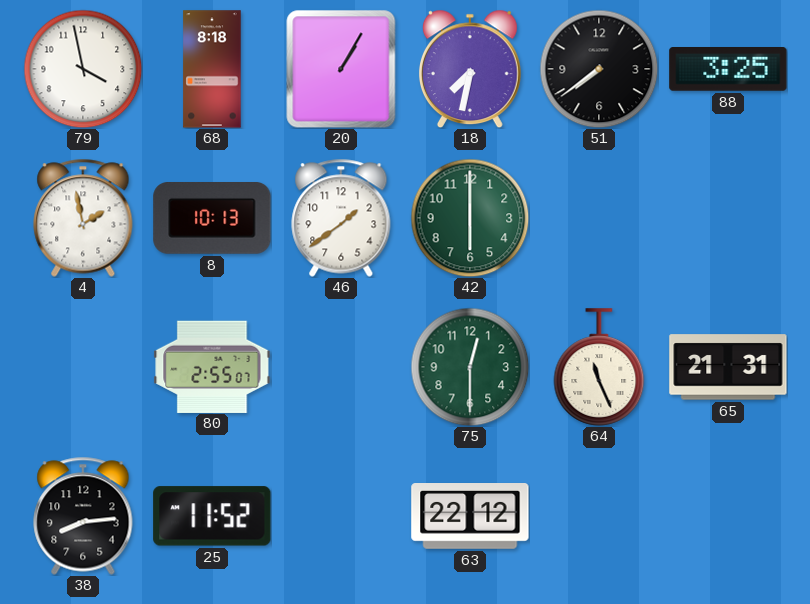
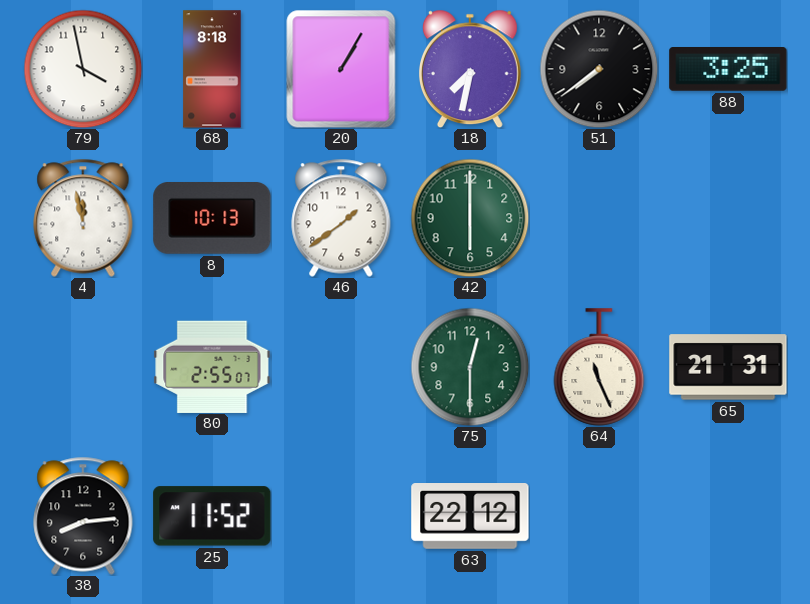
4: 1:58 -> 11:58 (83, 218)
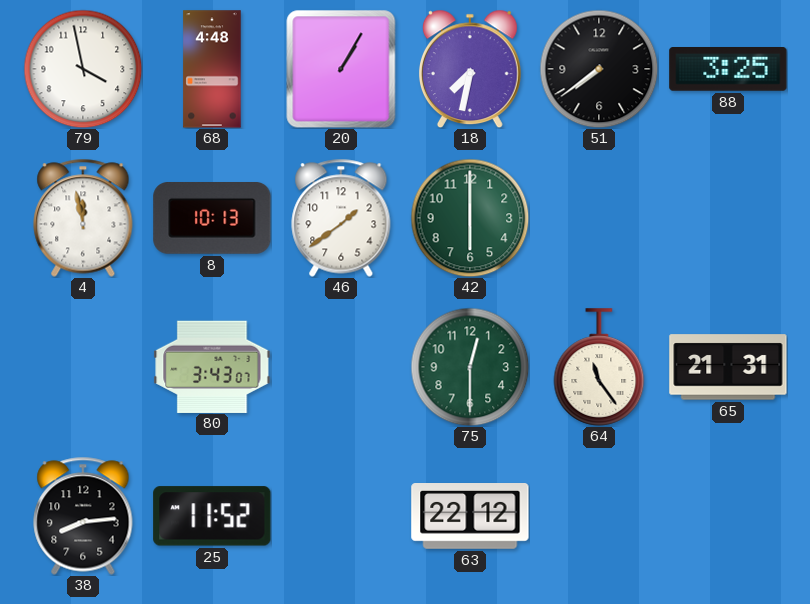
68: 8:18 -> 4:48 (212, 69)
80: 2:55 -> 3:43 (212, 366)
64: 11:26 -> 11:24 (599, 367)
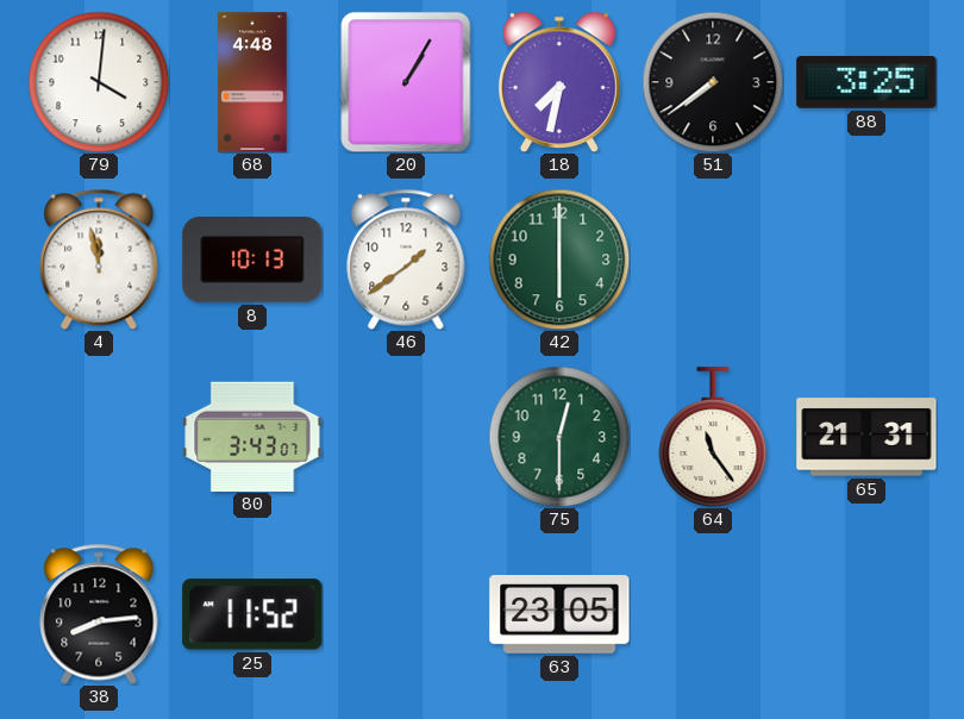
79: 3:58 -> 4:01 (99, 82)
63: 22:12 -> 23:05 (559, 615)
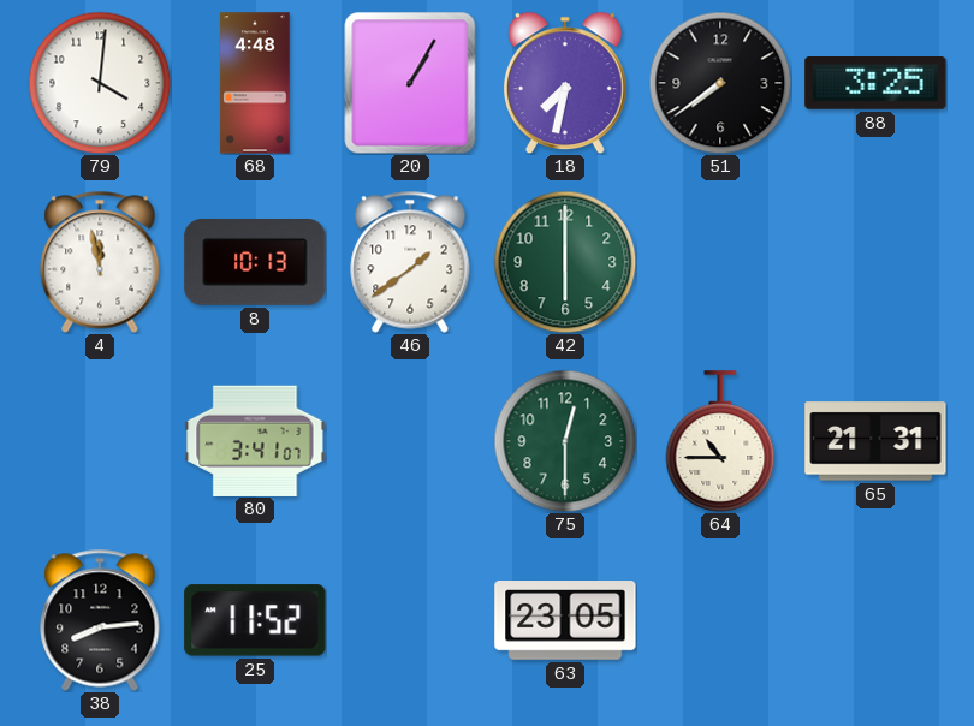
80: 3:43 -> 3:41 (255, 440)
64: 11:24 -> 10:45 (720, 441)
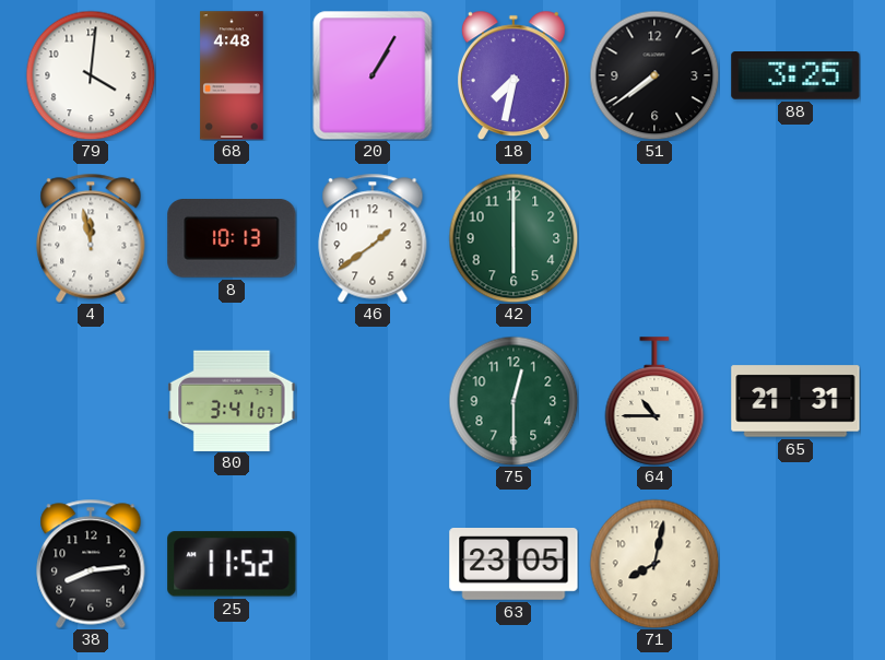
71: none -> 8:02 (654, 564)
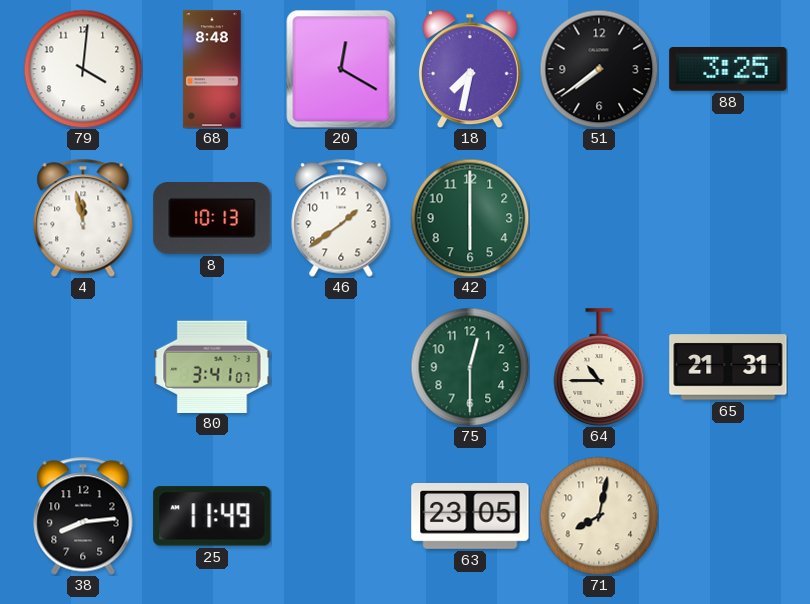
68: 4:48 -> 8:48 (212, 69)
20: 1:05 -> 12:20 (341, 69)
25: 11:52 -> 11:49 (212, 516)
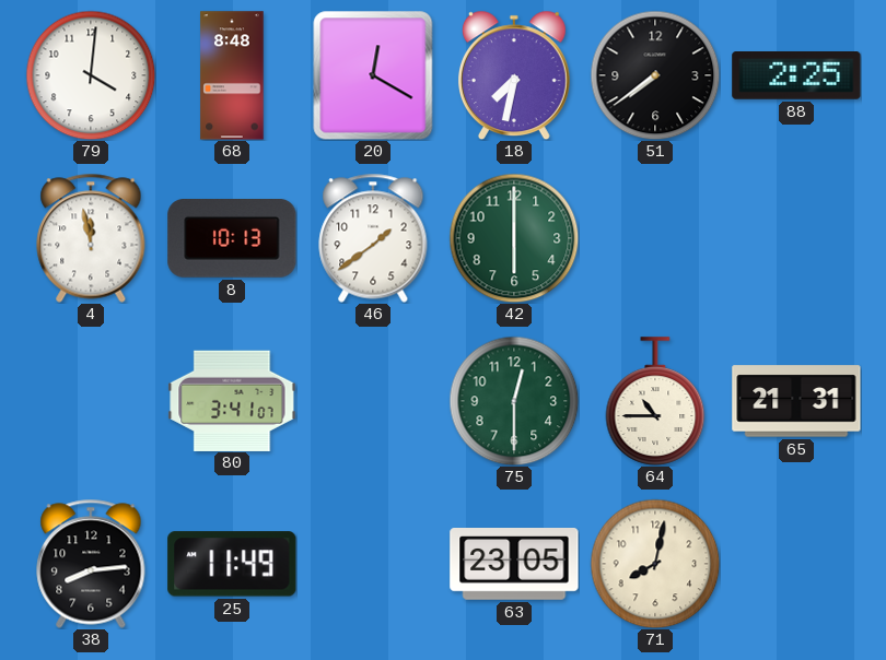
88: 3:25 -> 2:25 (796, 76)
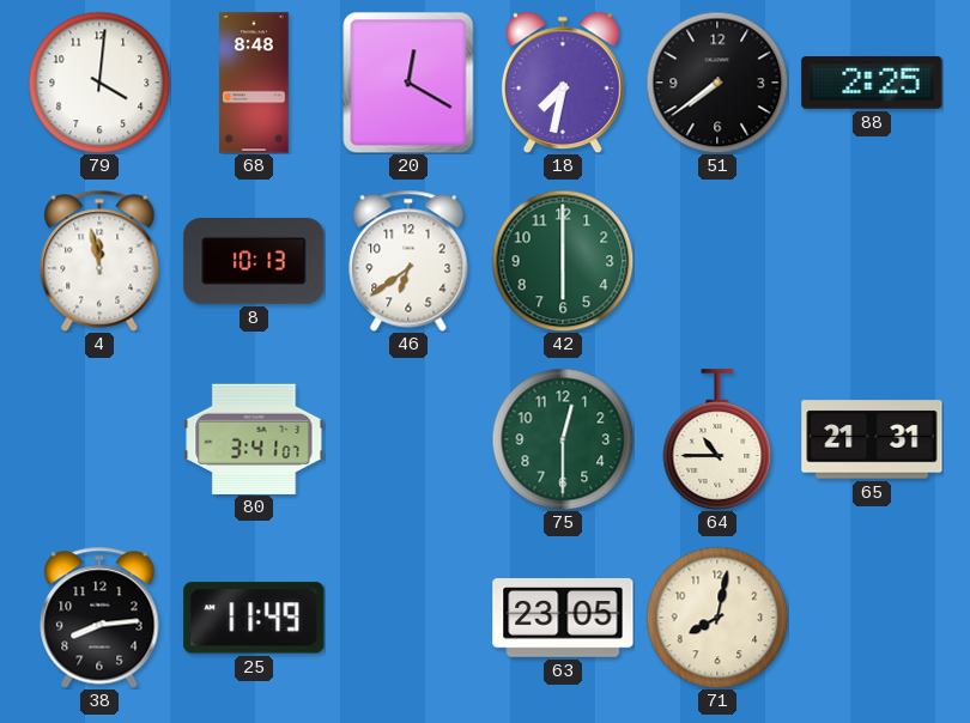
46: 1:39 -> 6:39 (408, 261)
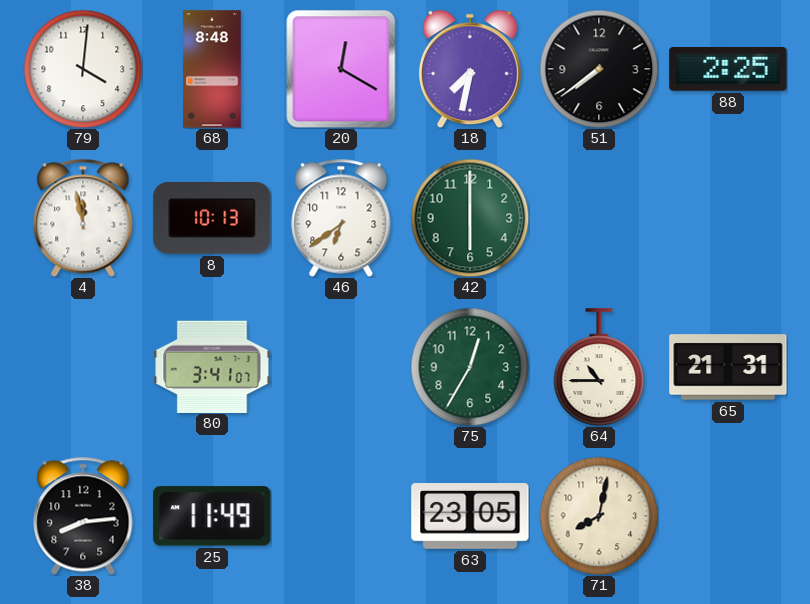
75: 12:30 -> 12:35 (470, 367)
